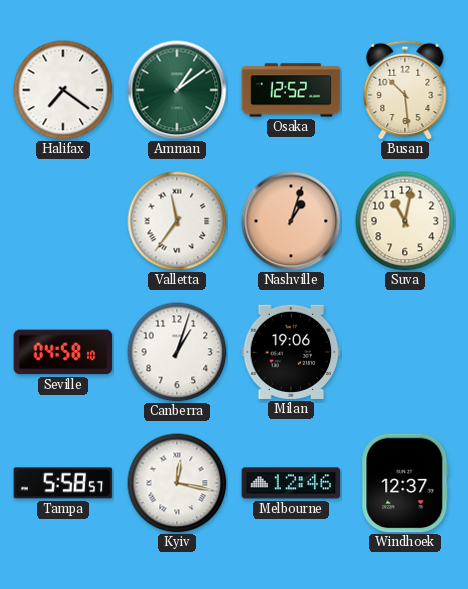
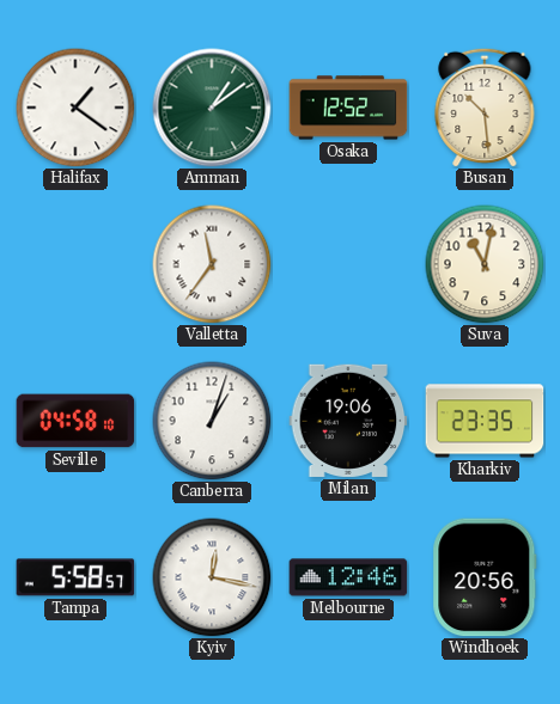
Halifax: 7:21 -> 1:21 (75, 108)
Nashville: 1:03 -> none (291, 221)
Kharkiv: none -> 23:35 (485, 421)
Windhoek: 12:37 -> 20:56 (485, 577)
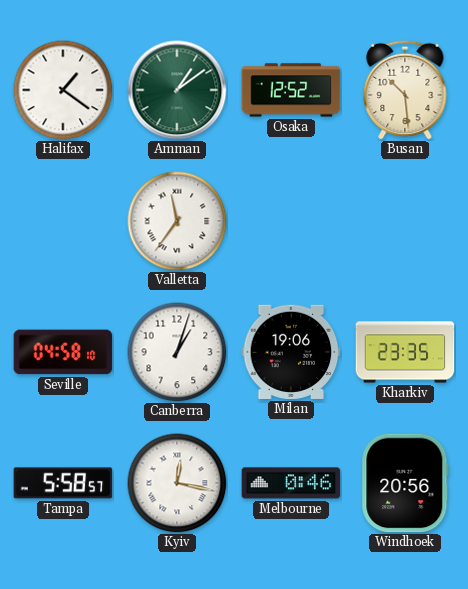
Suva: 11:02 -> none (485, 264)
Melbourne: 12:46 -> 0:46 (291, 483)
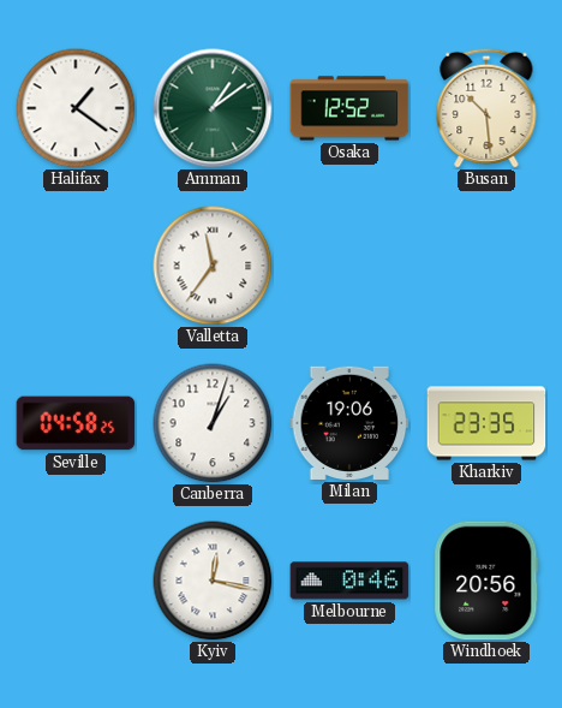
Seville: 04:58:10 -> 04:58:25 (76, 423)
Tampa: 5:58 -> none (63, 483)
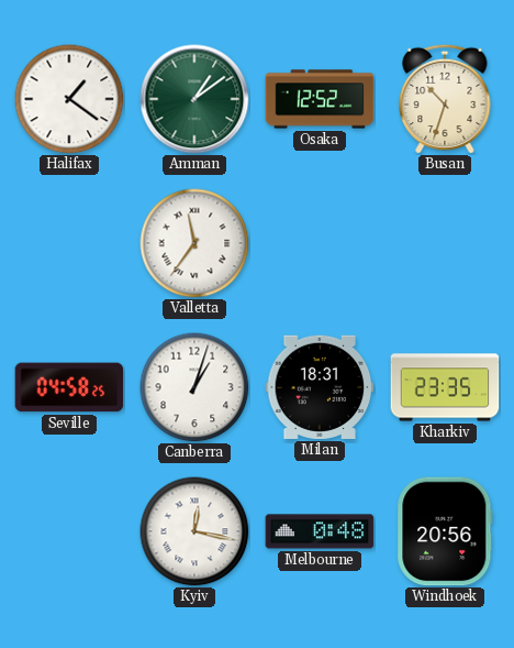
Busan: 10:29 -> 10:33 (445, 99)
Milan: 19:06 -> 18:31 (320, 387)
Melbourne: 0:46 -> 0:48 (320, 531)
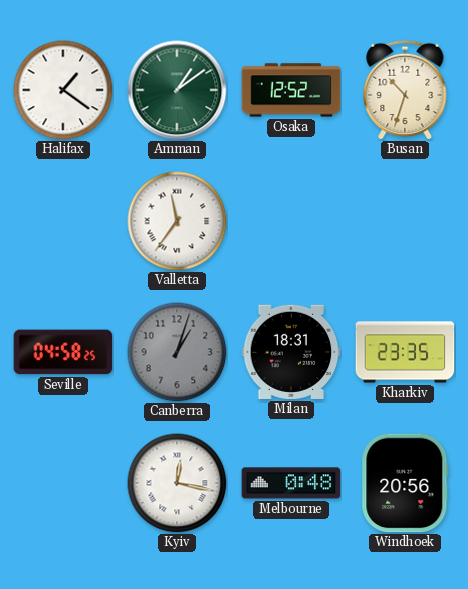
Canberra dial: white -> grey (177, 352)
